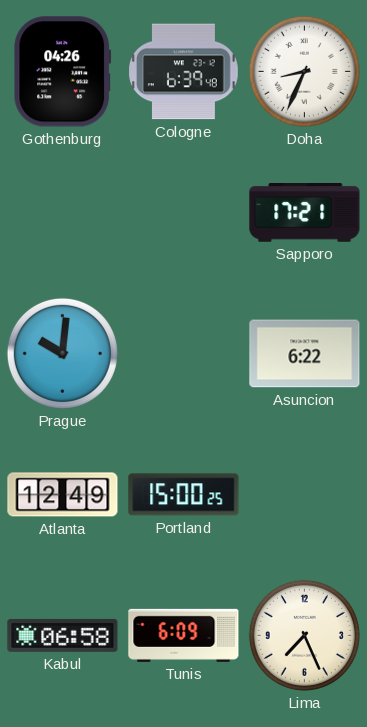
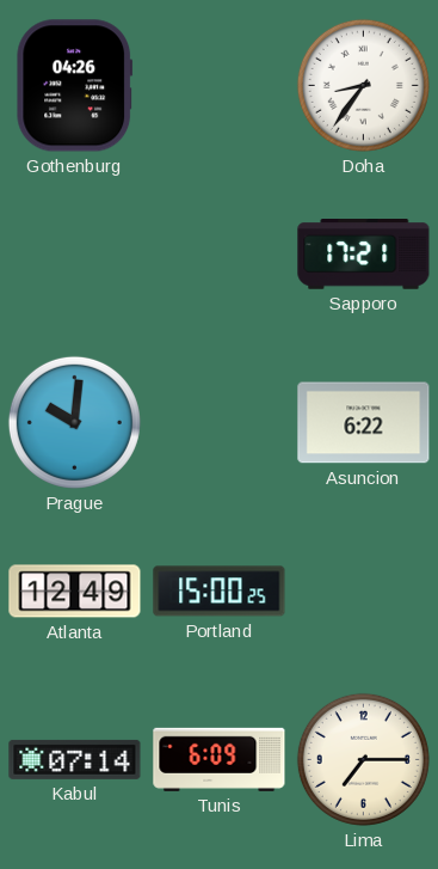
Cologne: 6:39 -> none (184, 72)
Doha: 8:34 -> 8:36 (363, 85)
Kabul: 06:58 -> 07:14 (75, 759)
Lima: 7:26 -> 7:15 (363, 759)
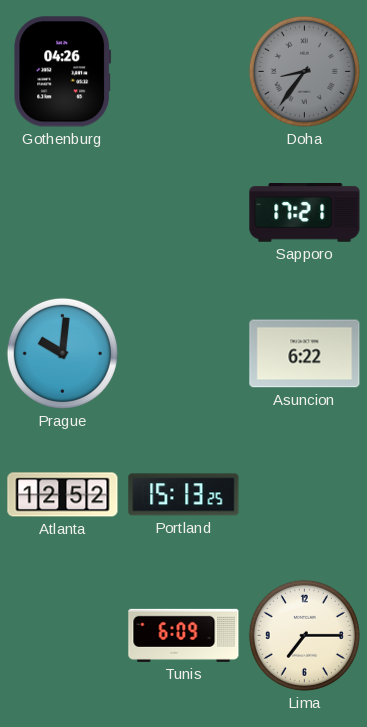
Doha dial: white -> grey (304, 71)
Atlanta: 12:49 -> 12:52 (63, 495)
Portland: 15:00 -> 15:13 (184, 495)
Kabul: 07:14 -> none (75, 759)
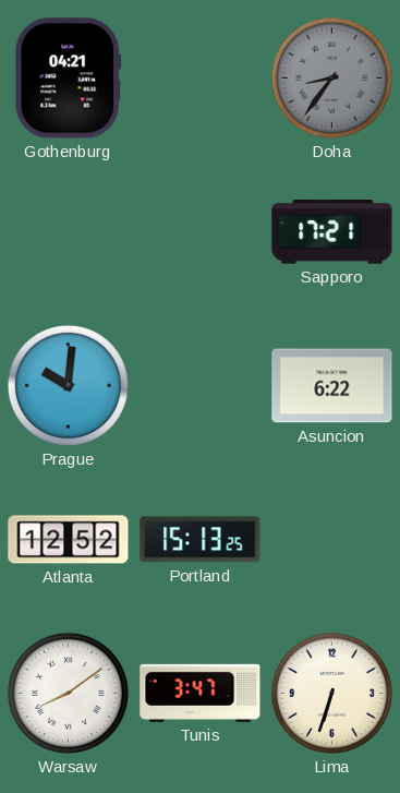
Gothenburg: 04:26 -> 04:21 (69, 79)
Warsaw: none -> 8:09 (68, 693)
Tunis: 6:09 -> 3:47 (201, 693)
Lima: 7:15 -> 6:33 (331, 693)
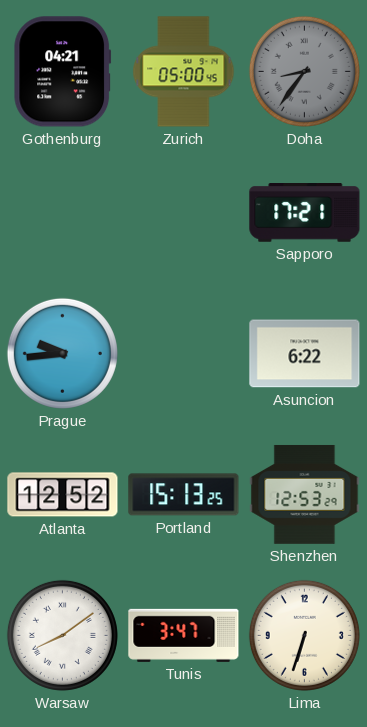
Zurich: none -> 05:00 (184, 72)
Prague: 10:01 -> 9:44 (62, 353)
Shenzhen: none -> 12:53 (305, 494)
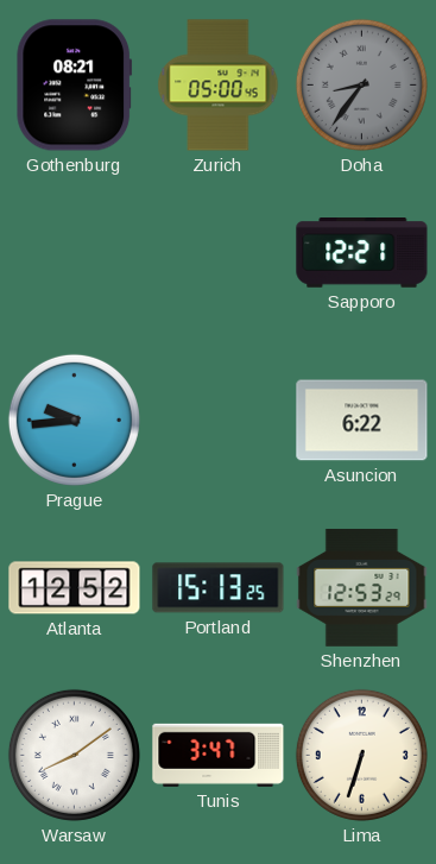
Gothenburg: 04:21 -> 08:21 (75, 86)
Sapporo: 17:21 -> 12:21 (362, 253)
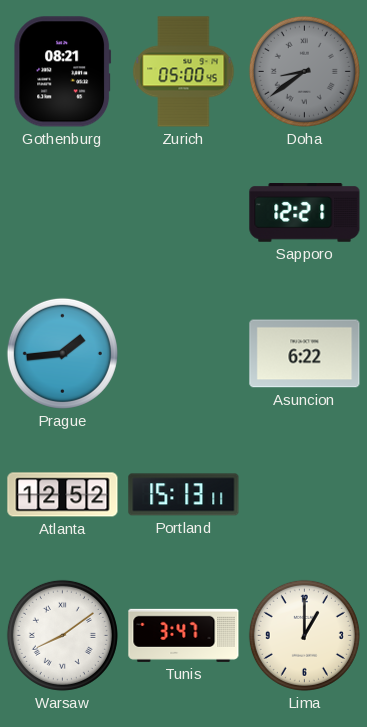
Doha: 8:36 -> 8:39 (304, 71)
Prague: 9:44 -> 1:44 (62, 353)
Portland: 15:13:25 -> 15:13:11 (184, 495)
Shenzhen: 12:53 -> none (362, 587)
Lima: 6:33 -> 1:00 (304, 635)
